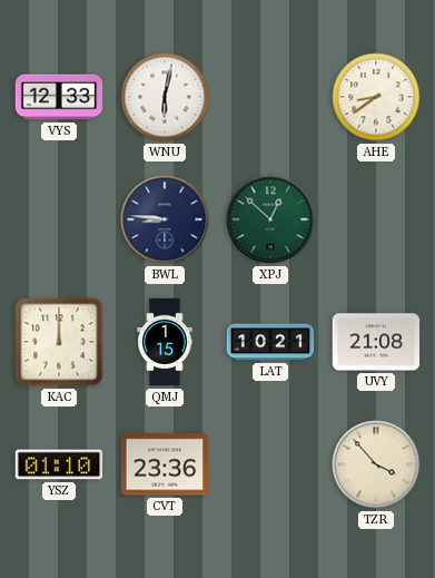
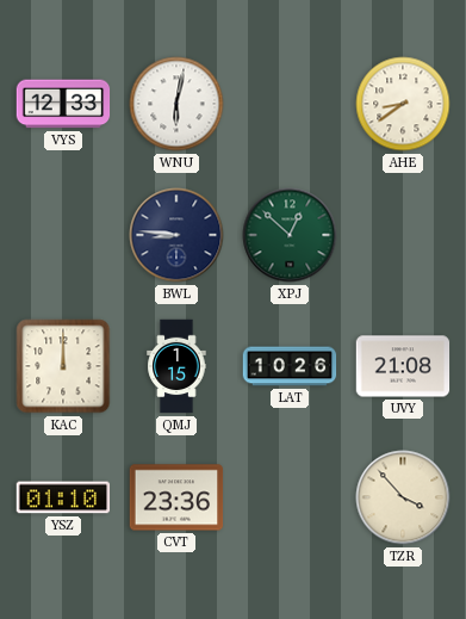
LAT: 10:21 -> 10:26 (290, 366)
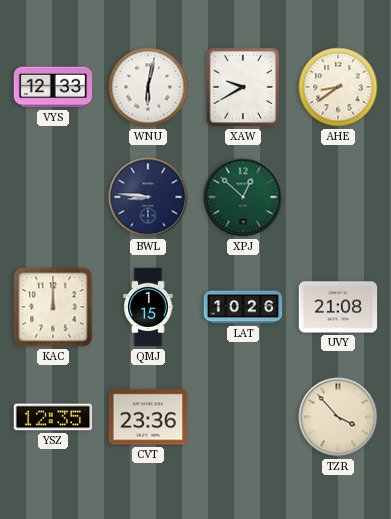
XAW: none -> 9:40 (243, 87)
YSZ: 01:10 -> 12:35 (53, 417)
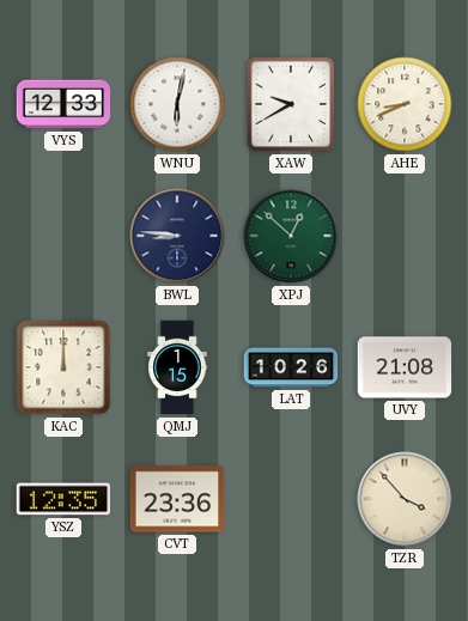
AHE: 8:39 -> 8:41 (405, 104)
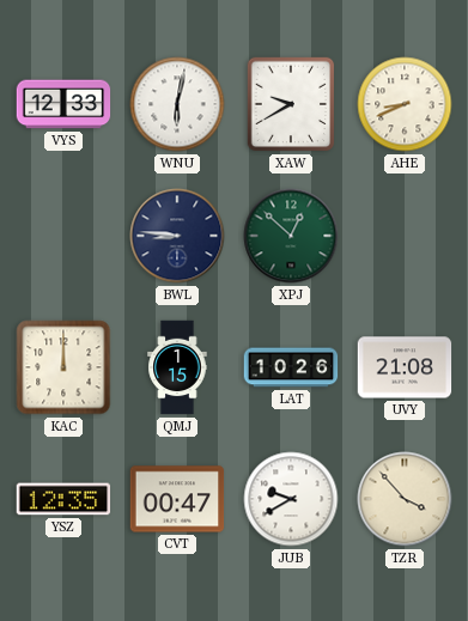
CVT: 23:36 -> 00:47 (177, 499)
JUB: none -> 9:40 (291, 499)
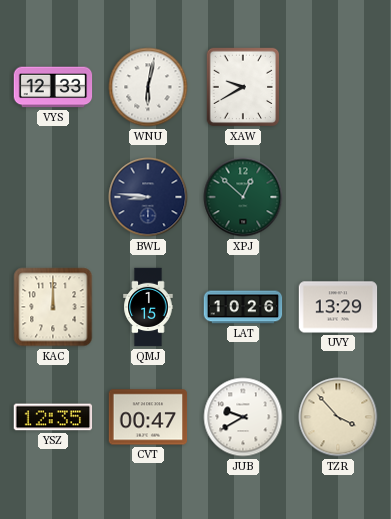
AHE: 8:41 -> none (405, 104)
UVY: 21:08 -> 13:29 (338, 307)
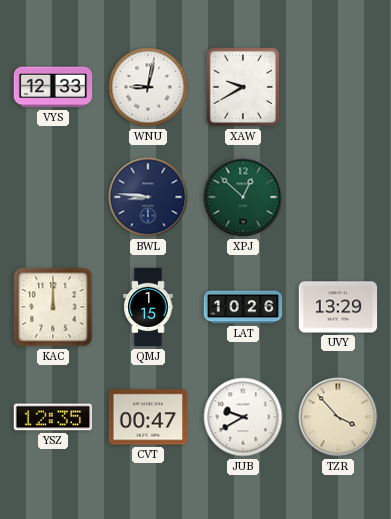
WNU: 6:02 -> 9:02 (148, 87)
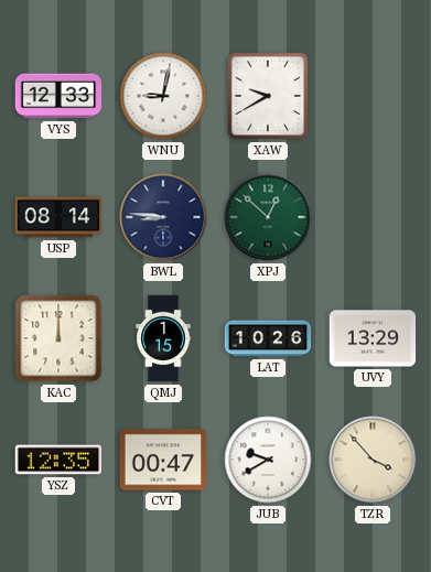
USP: none -> 08:14 (58, 217)
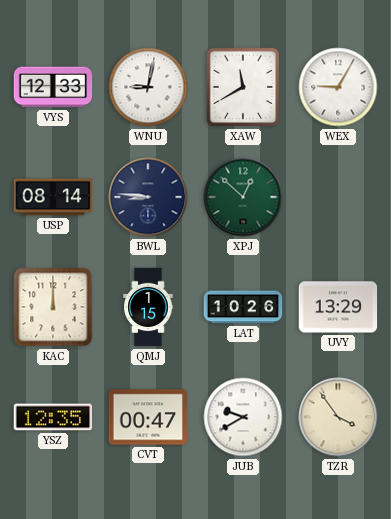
XAW: 9:40 -> 11:40 (243, 87)
WEX: none -> 9:05 (338, 87)
TZR: 3:53 -> 3:54 (338, 417)
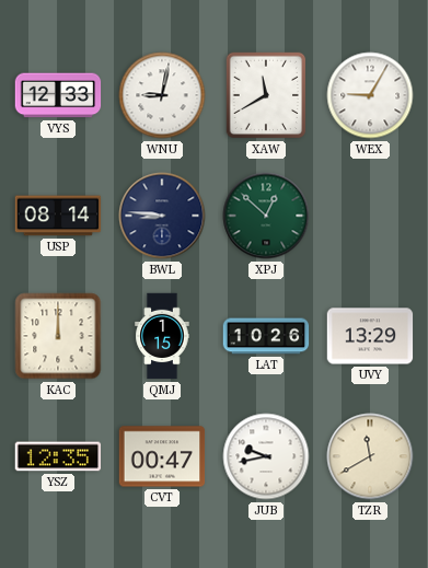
JUB: 9:40 -> 9:43 (266, 456)
TZR: 3:54 -> 11:40 (370, 456)
